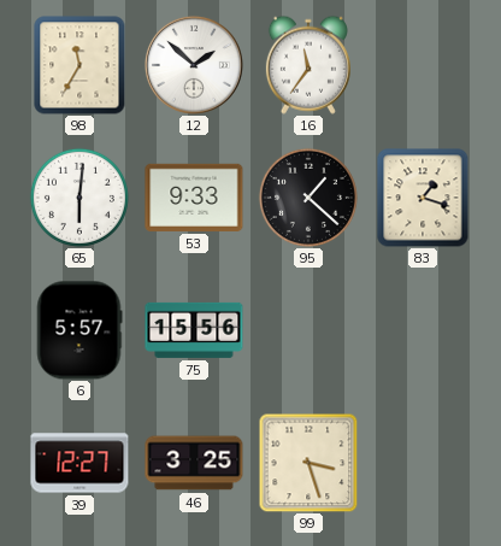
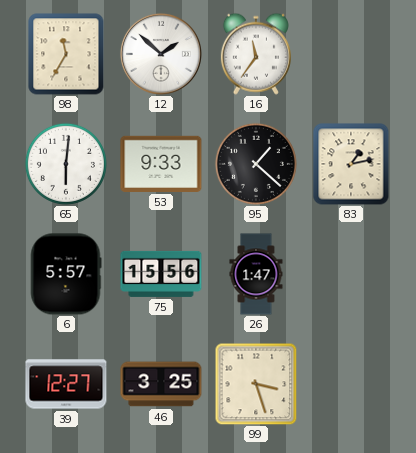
83: 1:18 -> 1:13 (351, 164)
26: none -> 1:47 (256, 274)
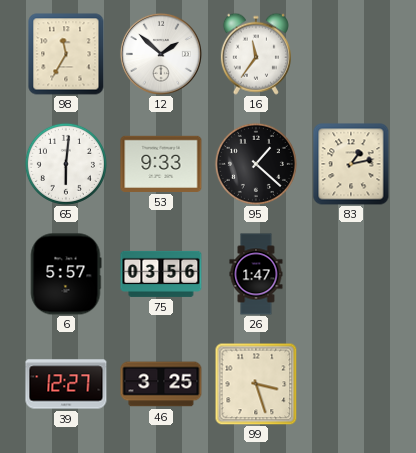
75: 15:56 -> 03:56 (161, 274)
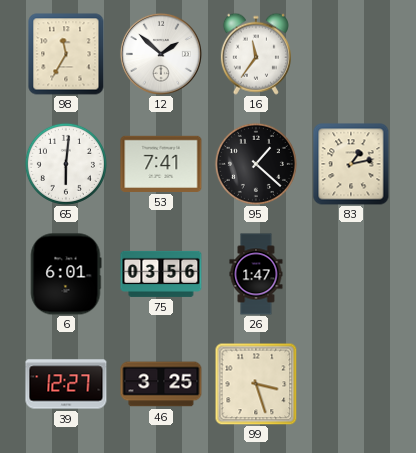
53: 9:33 -> 7:41 (161, 164)
6: 5:57 -> 6:01 (66, 274)
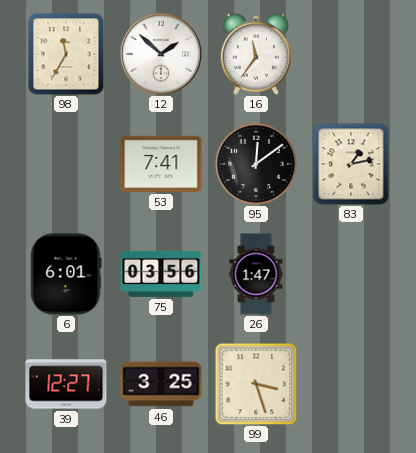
65: 6:01 -> none (66, 164)
95: 1:22 -> 12:09 (256, 164)
